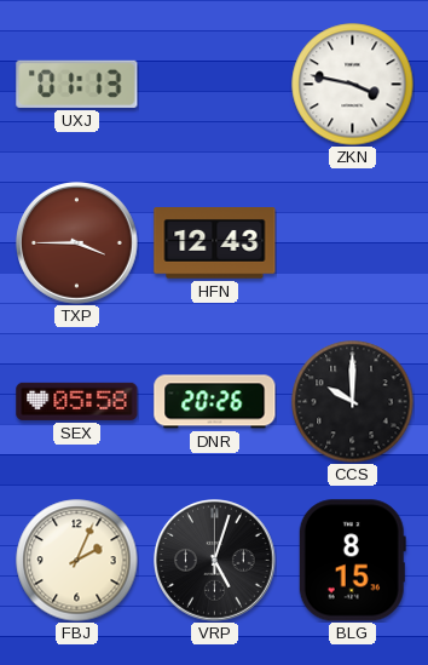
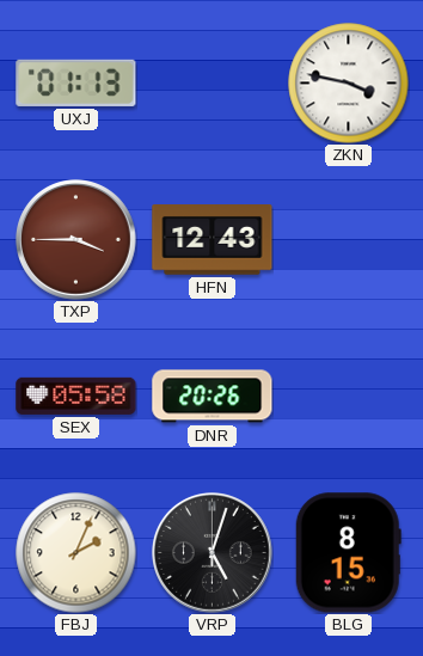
CCS: 10:00 -> none (353, 402)
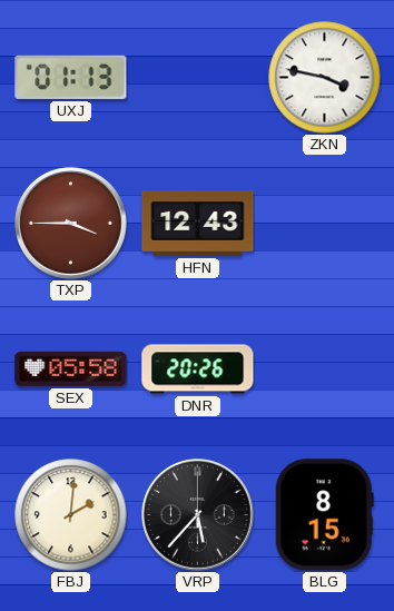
FBJ: 2:04 -> 2:01 (71, 515)
VRP: 5:03 -> 5:37 (198, 515)
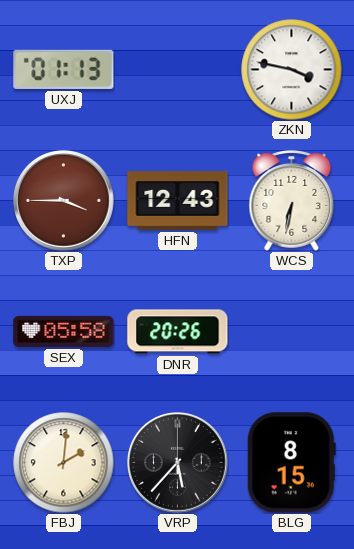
WCS: none -> 6:32 (292, 201)
